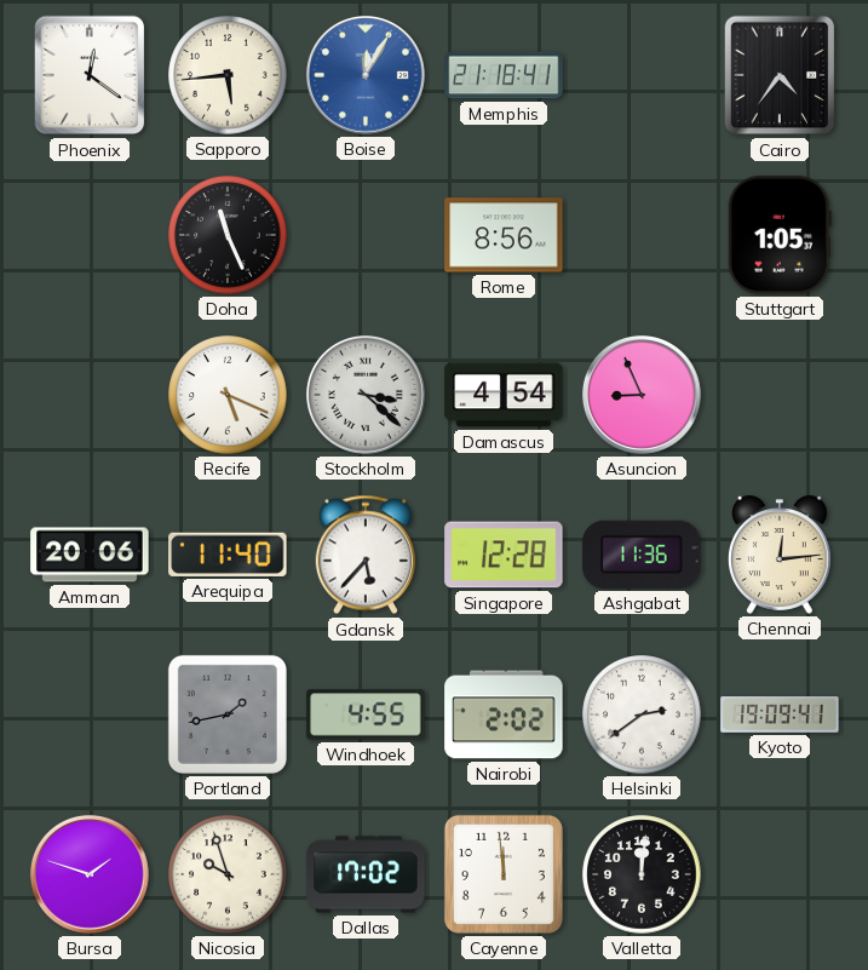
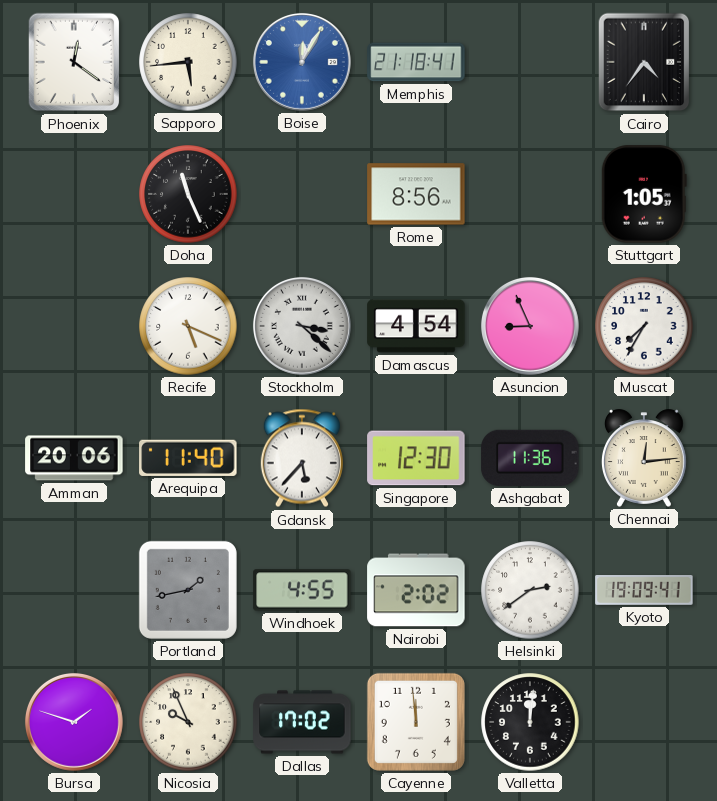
Muscat: none -> 7:35 (644, 326)
Singapore: 12:28 -> 12:30 (416, 458)
Nicosia: 9:57 -> 9:56 (188, 722)
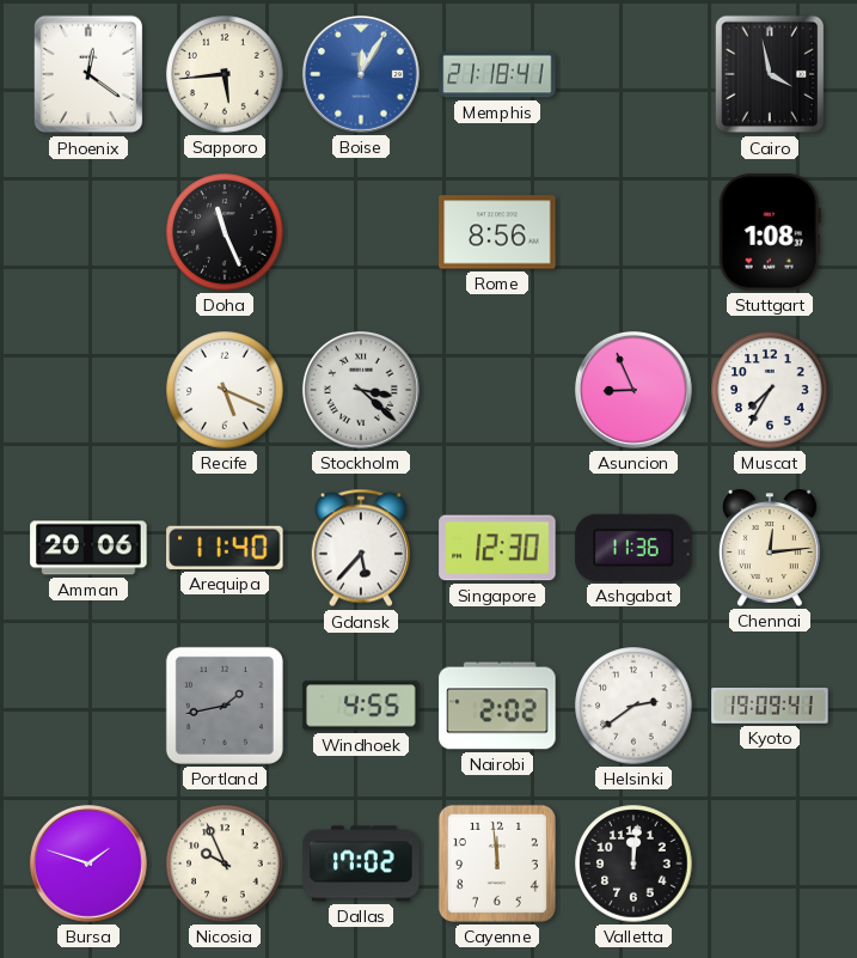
Cairo: 4:36 -> 3:58 (770, 74)
Stuttgart: 1:05 -> 1:08 (770, 232)
Damascus: 4:54 -> none (416, 326)
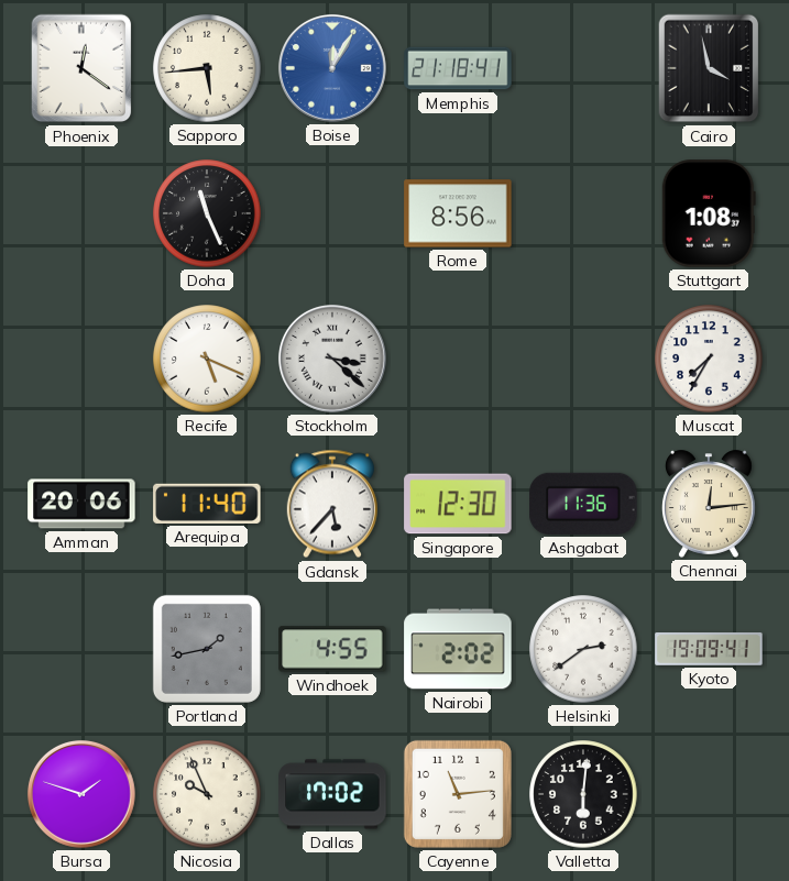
Asuncion: 8:56 -> none (633, 390)
Cayenne: 11:59 -> 11:14 (458, 794)
Valletta: 12:01 -> 6:01 (583, 794)
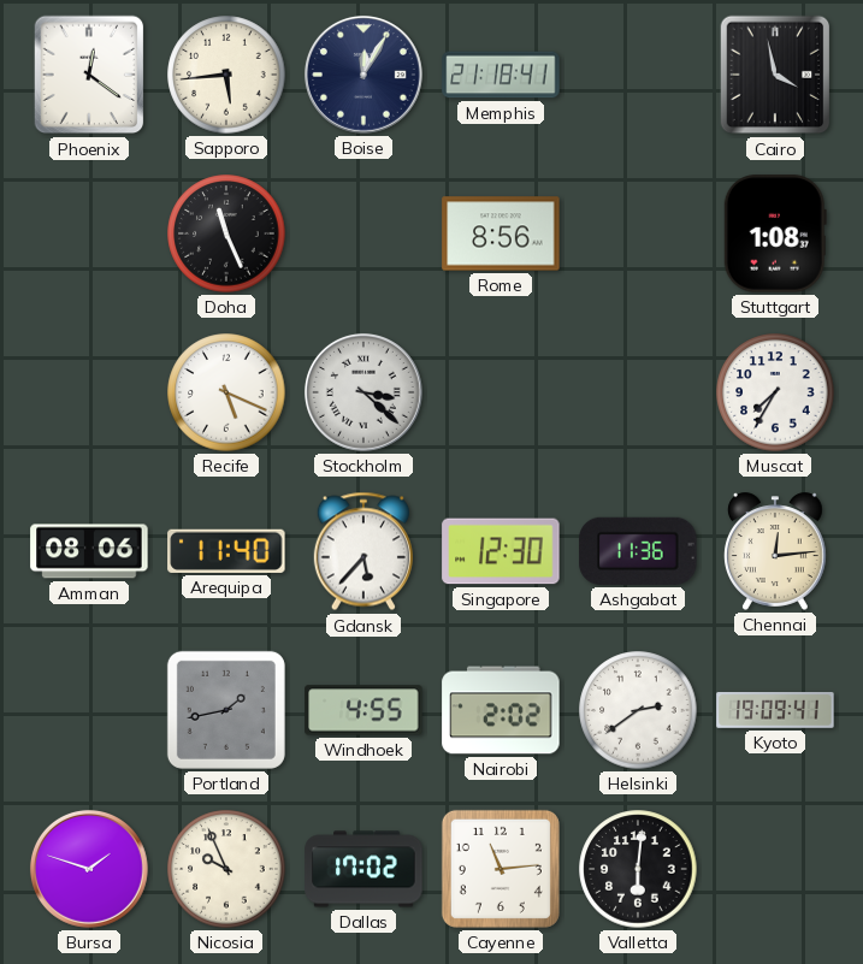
Boise dial: blue -> navy (363, 75)
Amman: 20:06 -> 08:06 (89, 551)
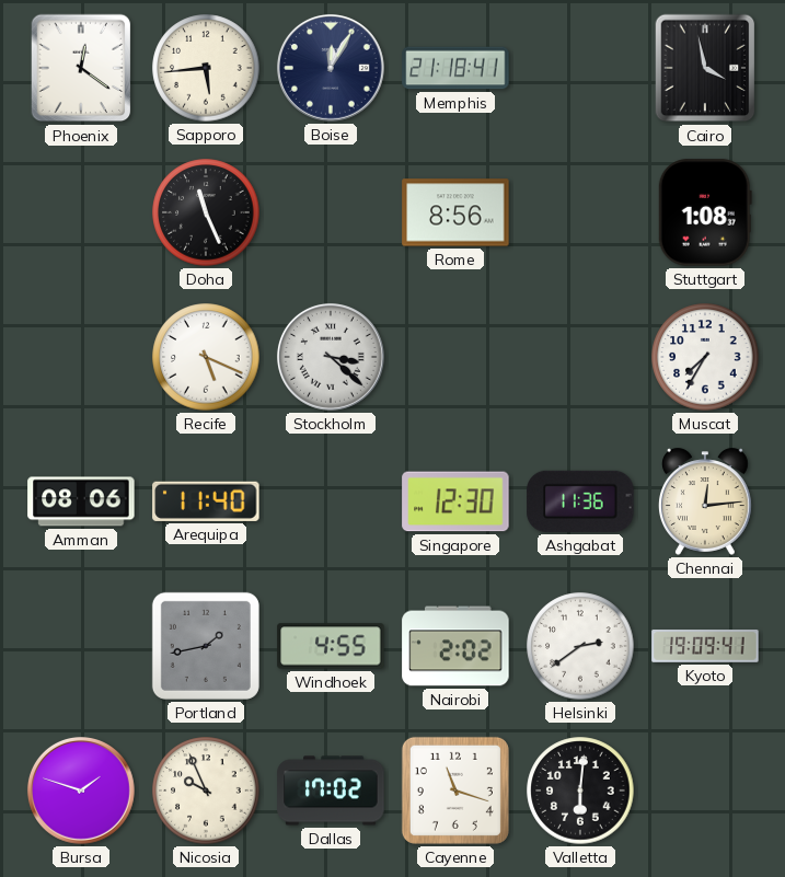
Gdansk: 5:37 -> none (363, 551)
Cayenne: 11:14 -> 11:18 (455, 791)
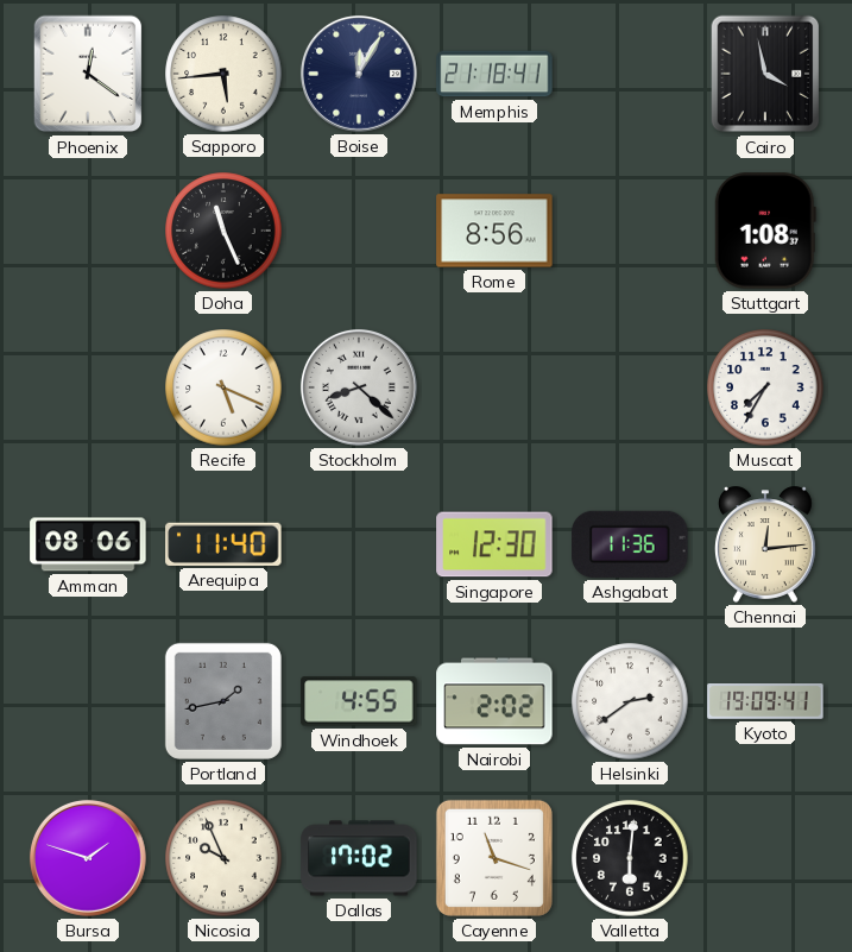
Stockholm: 3:22 -> 8:22 (359, 387)
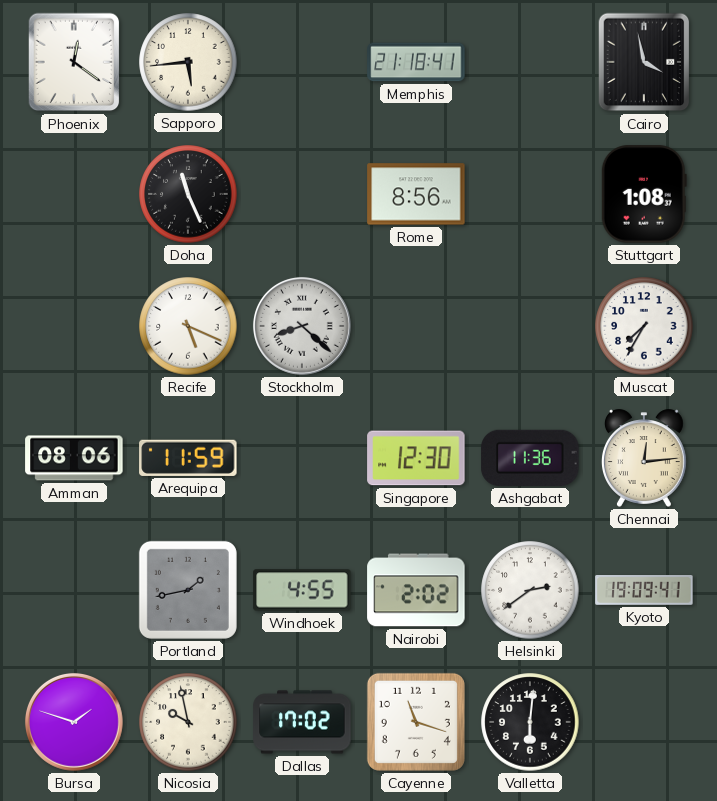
Boise: 12:05 -> none (359, 74)
Arequipa: 11:40 -> 11:59 (188, 458)
Nicosia: 9:56 -> 9:58 (188, 722)
